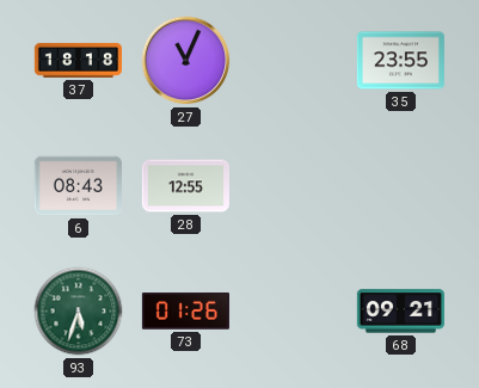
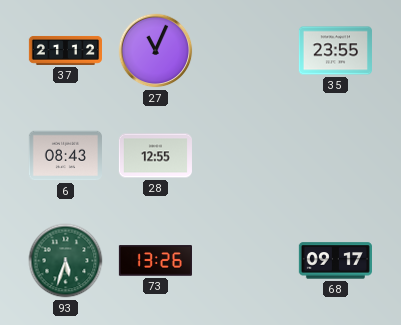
37: 18:18 -> 21:12 (65, 50)
73: 01:26 -> 13:26 (155, 261)
68: 09:21 -> 09:17 (335, 261)
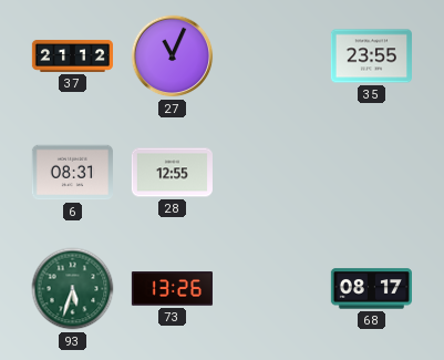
6: 08:43 -> 08:31 (72, 173)
68: 09:17 -> 08:17 (371, 289)
